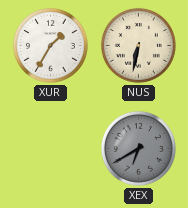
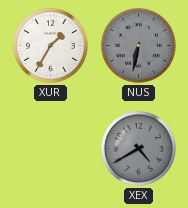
NUS dial: cream -> grey (138, 45)
XEX: 6:40 -> 4:40 (138, 148)
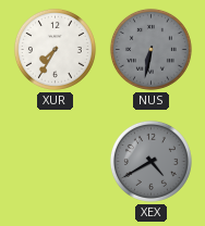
XUR: 1:35 -> 7:35 (55, 49)
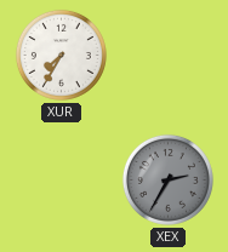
NUS: 6:32 -> none (150, 49)
XEX: 4:40 -> 2:35 (167, 179)
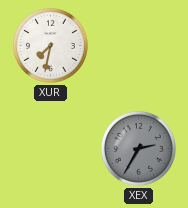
XUR: 7:35 -> 7:32 (50, 45)
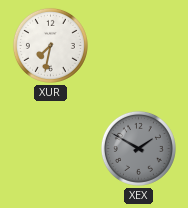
XEX: 2:35 -> 1:50 (138, 148)
